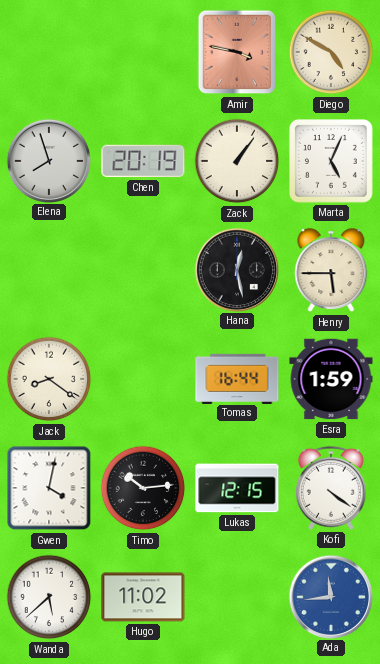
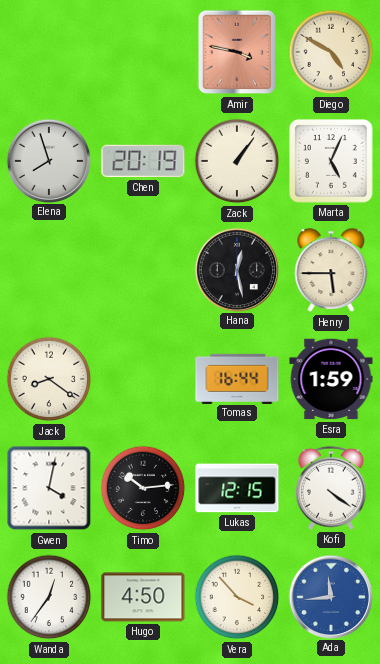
Wanda: 5:38 -> 12:36 (49, 597)
Hugo: 11:02 -> 4:50 (143, 597)
Vera: none -> 3:53 (237, 597)
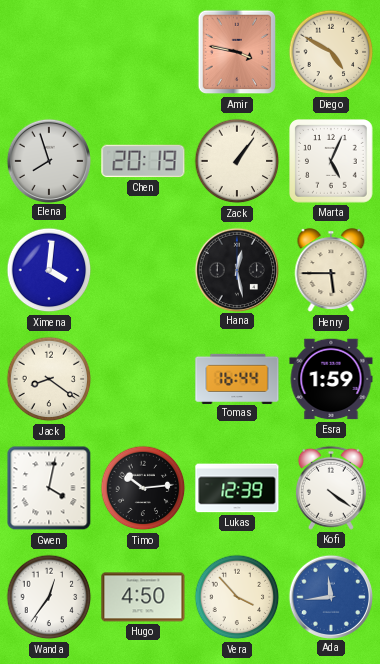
Ximena: none -> 4:01 (49, 270)
Lukas: 12:15 -> 12:39 (237, 488)
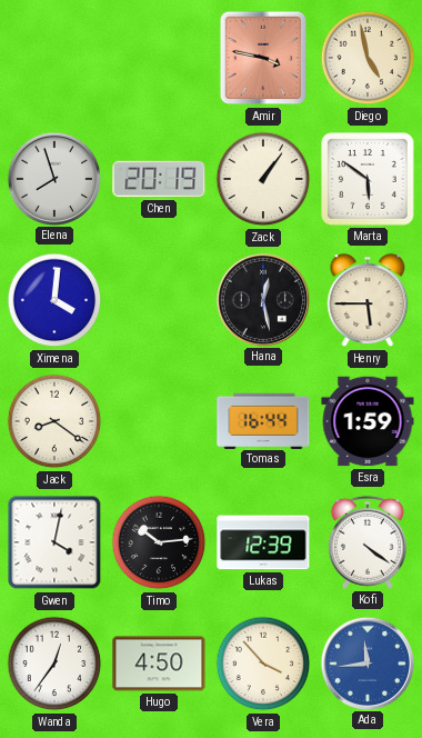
Diego: 4:50 -> 4:58 (368, 58)
Marta: 5:04 -> 5:51 (369, 180)
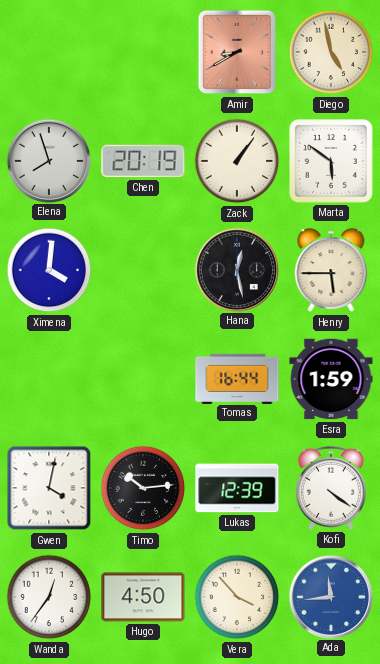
Amir: 3:47 -> 8:40 (237, 52)
Jack: 8:21 -> none (54, 421)
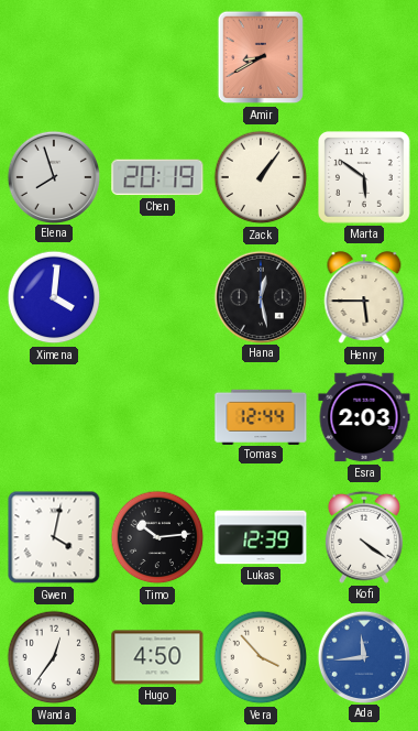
Diego: 4:58 -> none (331, 52)
Tomas: 16:44 -> 12:44 (261, 416)
Esra: 1:59 -> 2:03 (364, 417)
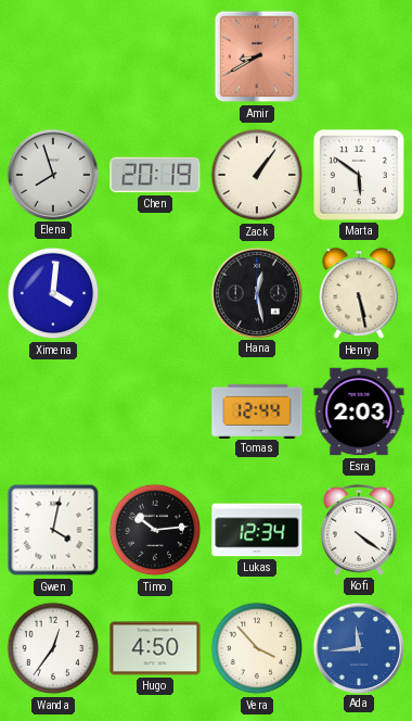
Henry: 5:45 -> 5:28 (359, 294)
Lukas: 12:39 -> 12:34 (257, 530)
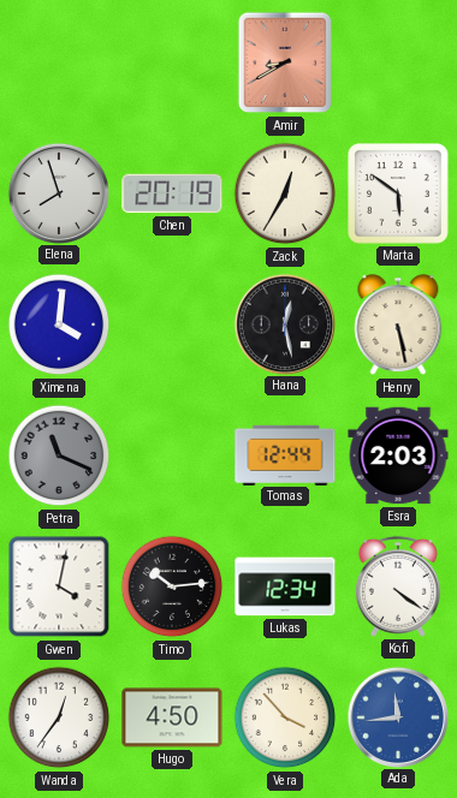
Zack: 1:06 -> 12:35 (285, 193)
Petra: none -> 11:19 (59, 455)
